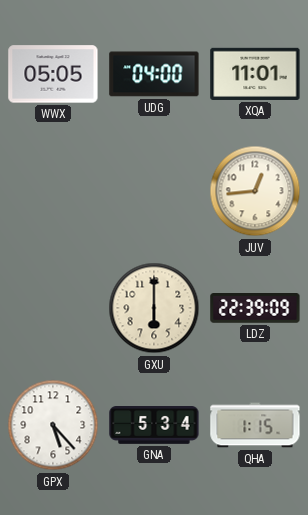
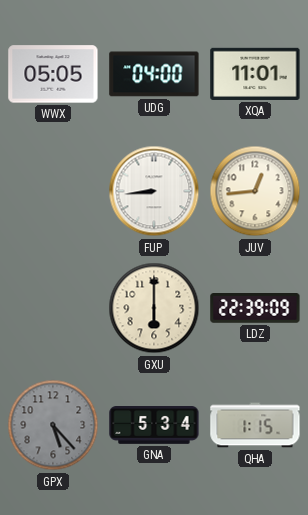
FUP: none -> 8:44 (154, 191)
GPX dial: white -> grey (53, 425)
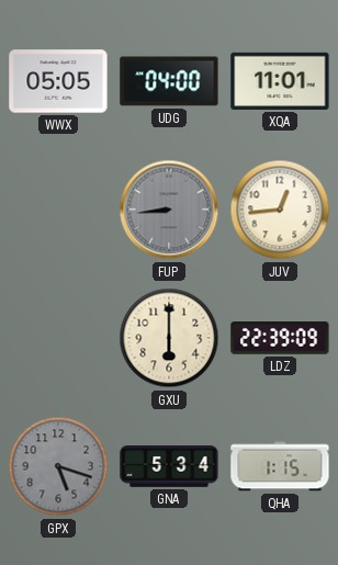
FUP dial: white -> grey (169, 210)
GPX: 5:23 -> 5:18 (58, 466)
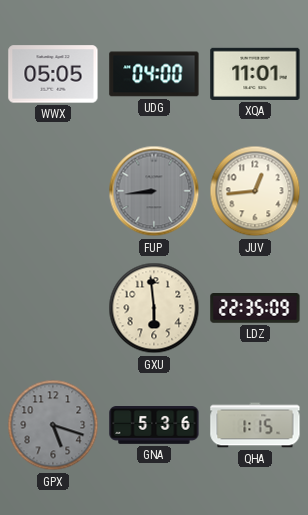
GXU: 6:00 -> 5:59 (154, 308)
LDZ: 22:39 -> 22:35 (255, 309)
GNA: 5:34 -> 5:36 (154, 426)
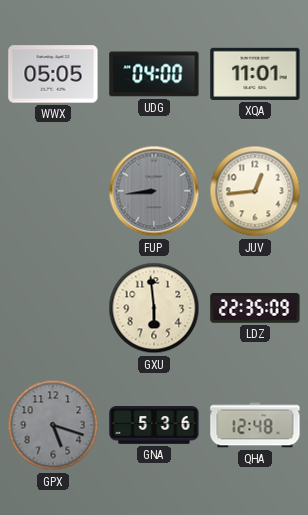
QHA: 1:15 -> 12:48 (255, 425)
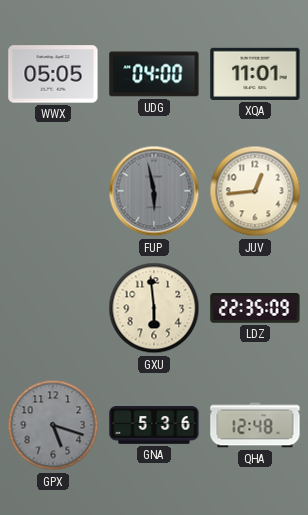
FUP: 8:44 -> 5:58 (154, 191)
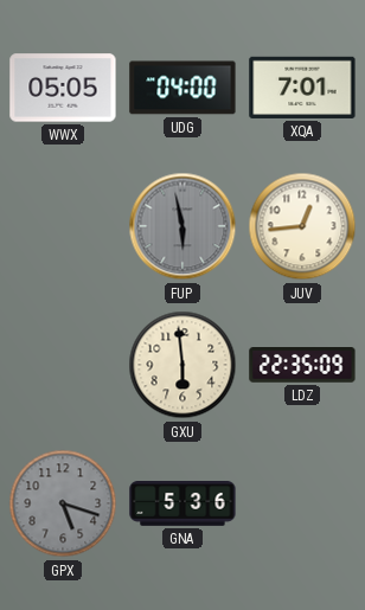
XQA: 11:01 -> 7:01 (302, 88)
QHA: 12:48 -> none (255, 425)
